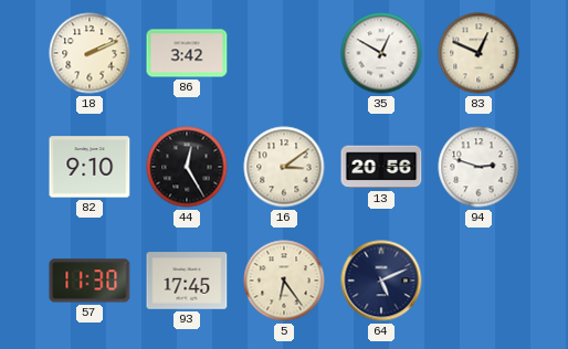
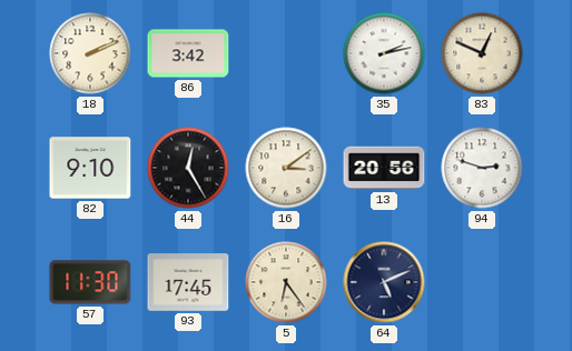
35: 12:50 -> 2:13 (384, 53)
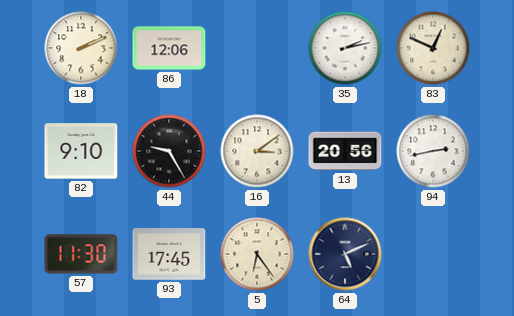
86: 3:42 -> 12:06 (169, 48)
44: 12:25 -> 9:25 (169, 151)
94: 2:48 -> 2:43 (433, 151)
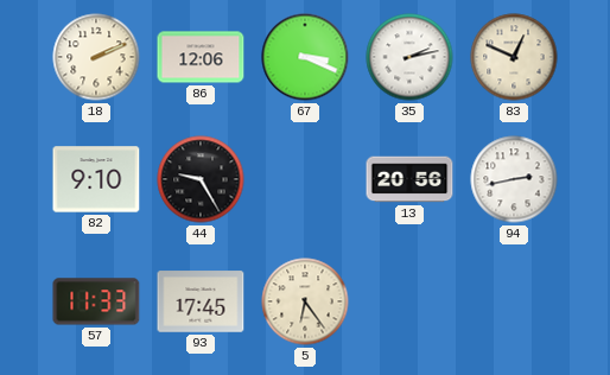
67: none -> 3:19 (305, 57)
16: 3:09 -> none (257, 151)
57: 11:30 -> 11:33 (96, 301)
64: 5:11 -> none (345, 254)
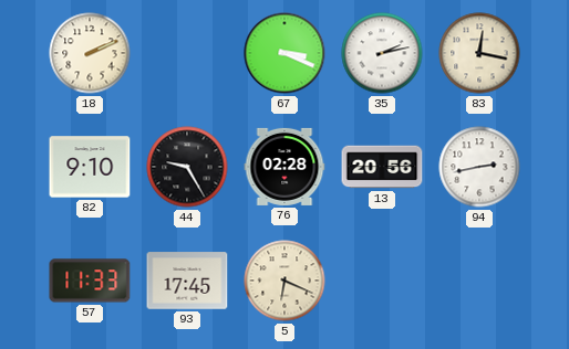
86: 12:06 -> none (201, 57)
83: 12:49 -> 12:17 (479, 53)
76: none -> 02:28 (284, 167)
5: 6:24 -> 6:19 (284, 281)
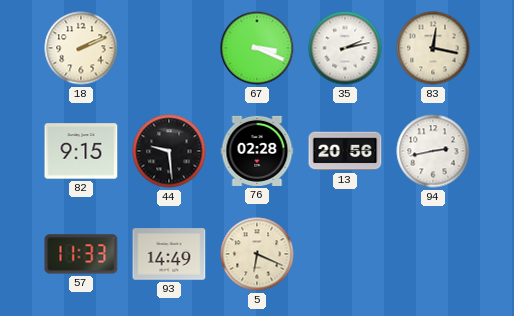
82: 9:10 -> 9:15 (81, 151)
44: 9:25 -> 9:29 (169, 151)
93: 17:45 -> 14:49 (169, 254)
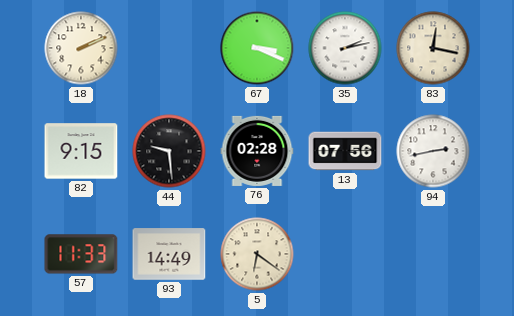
13: 20:56 -> 07:56 (345, 151)
5: 6:19 -> 6:21 (257, 254)
